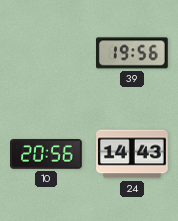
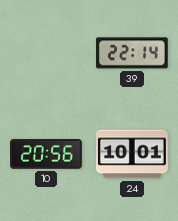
39: 19:56 -> 22:14 (133, 53)
24: 14:43 -> 10:01 (133, 154)
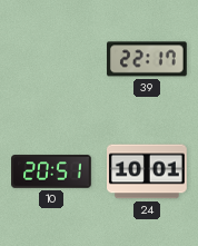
39: 22:14 -> 22:17 (148, 59)
10: 20:56 -> 20:51 (52, 171)
